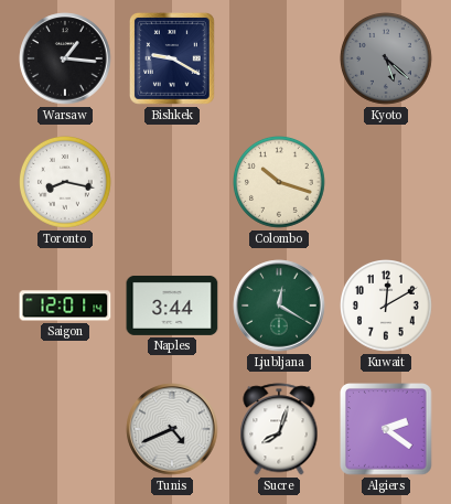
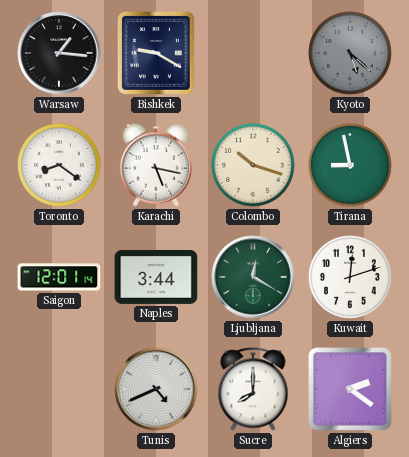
Toronto: 8:17 -> 8:21 (60, 166)
Karachi: none -> 5:17 (155, 165)
Tirana: none -> 8:58 (351, 166)
Kuwait: 12:10 -> 12:12 (351, 278)
Sucre: 8:03 -> 8:00 (253, 389)
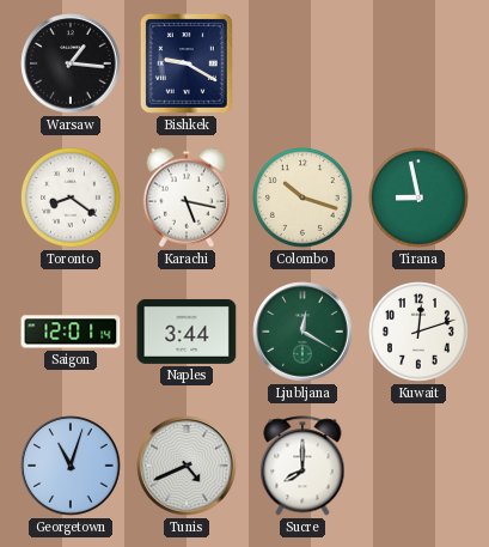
Kyoto: 5:22 -> none (351, 54)
Georgetown: none -> 11:03 (71, 466)
Algiers: 2:21 -> none (351, 390)
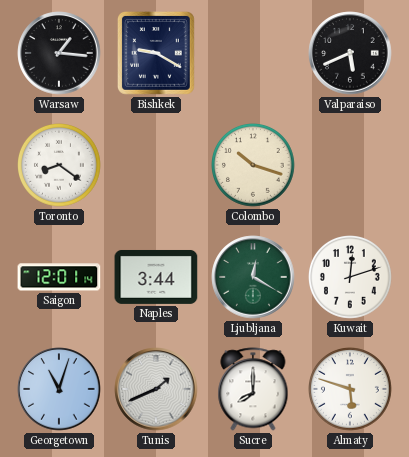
Valparaiso: none -> 5:41 (350, 53)
Karachi: 5:17 -> none (185, 197)
Tirana: 8:58 -> none (420, 199)
Tunis: 4:41 -> 1:41 (156, 389)
Almaty: none -> 5:48 (351, 390)
